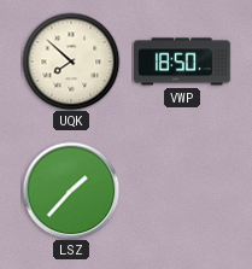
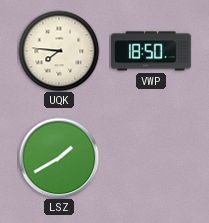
UQK: 7:52 -> 7:46 (59, 51)
LSZ: 1:37 -> 1:40 (59, 158)
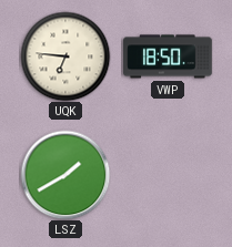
UQK: 7:46 -> 6:46 (65, 56)
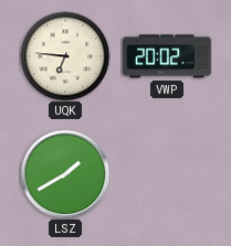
VWP: 18:50 -> 20:02 (167, 56)
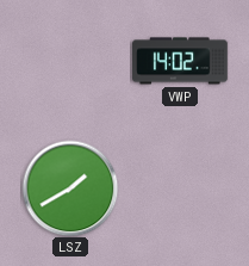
UQK: 6:46 -> none (65, 56)
VWP: 20:02 -> 14:02 (180, 61)
